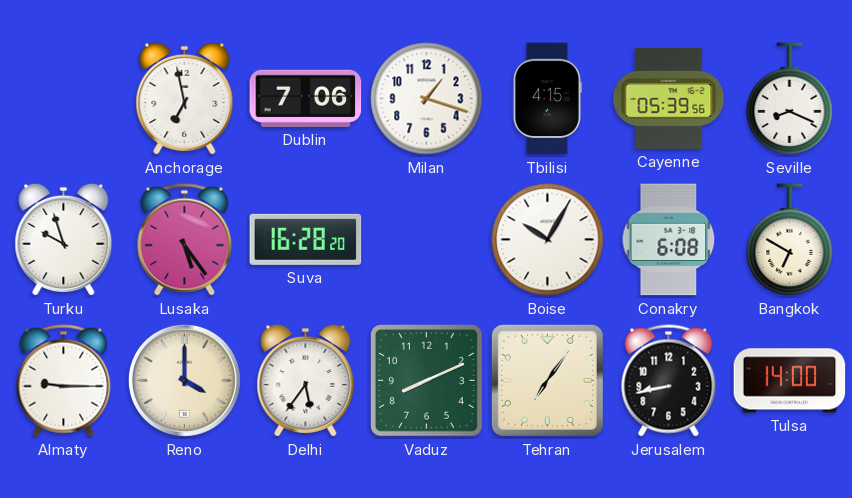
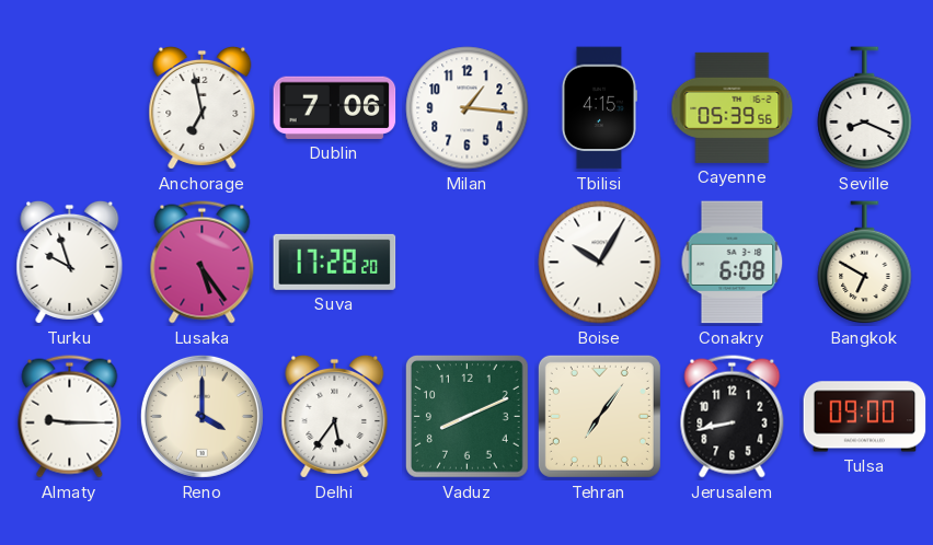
Milan: 1:18 -> 1:16 (468, 108)
Suva: 16:28 -> 17:28 (335, 262)
Tulsa: 14:00 -> 09:00 (865, 417)
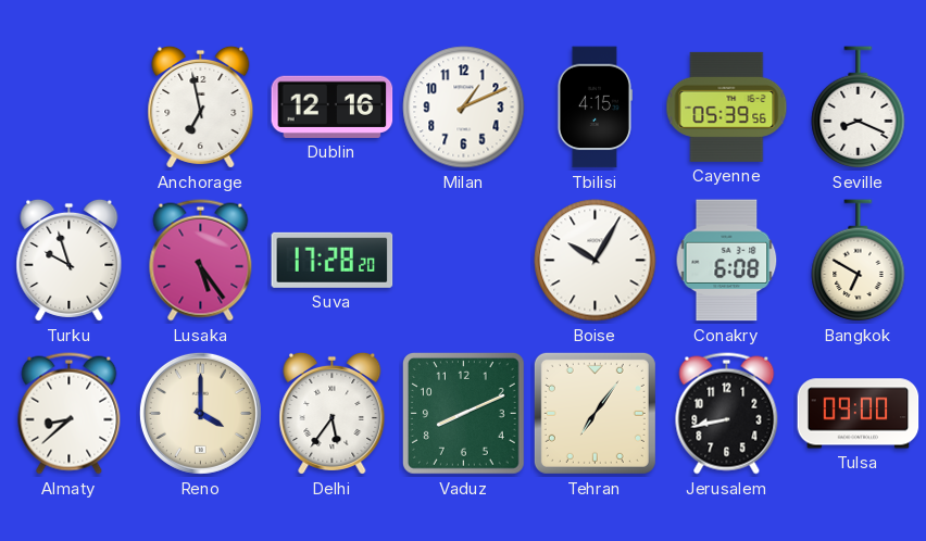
Dublin: 7:06 -> 12:16 (333, 106)
Milan: 1:16 -> 1:11 (464, 108)
Almaty: 9:15 -> 8:38 (70, 414)
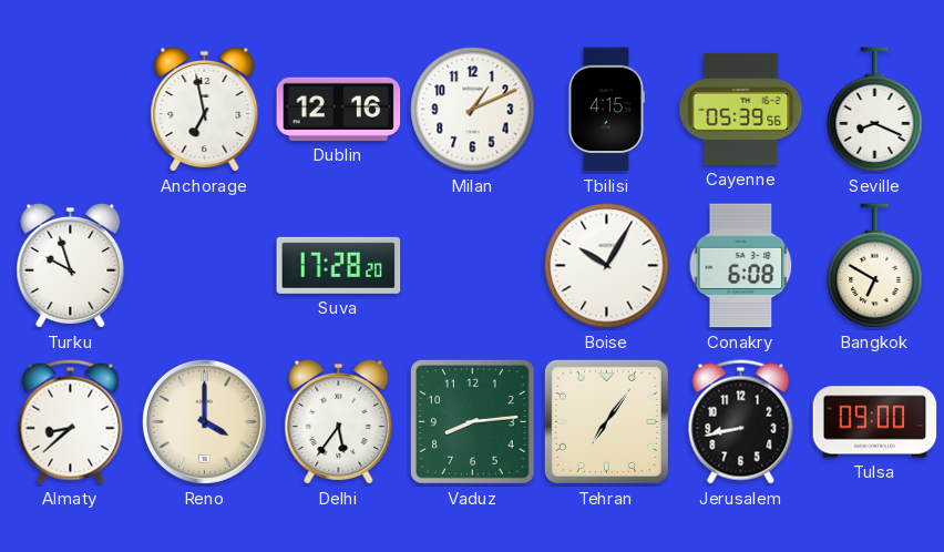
Lusaka: 5:24 -> none (201, 261)
Vaduz: 8:11 -> 8:14 (473, 422)
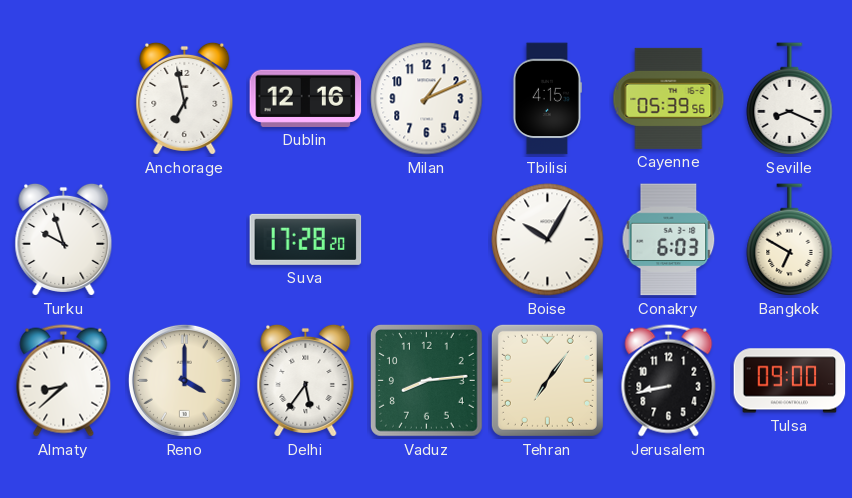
Conakry: 6:08 -> 6:03 (669, 240)
